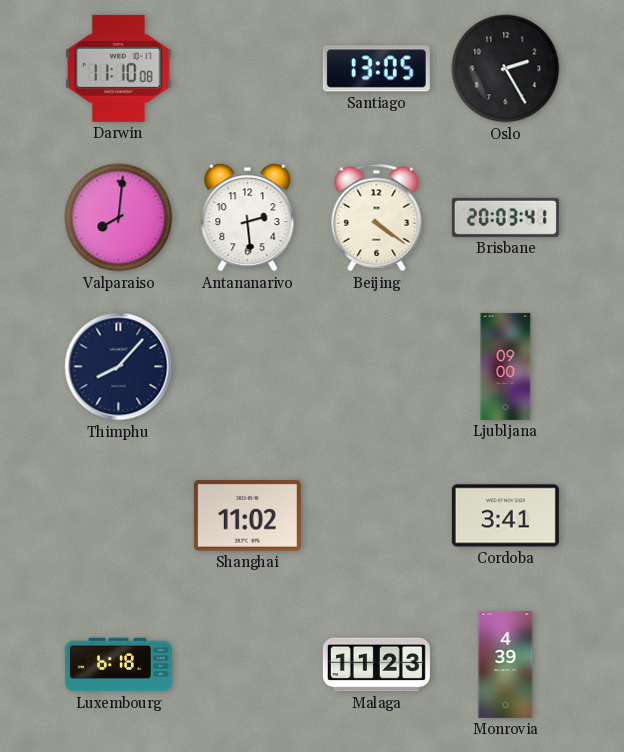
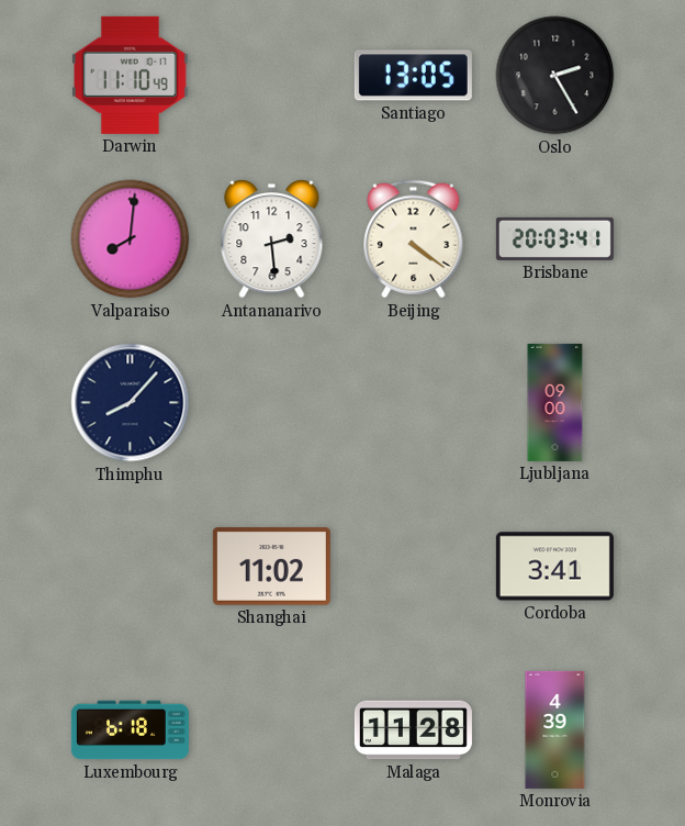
Darwin: 11:10:08 -> 11:10:49 (131, 75)
Malaga: 11:23 -> 11:28 (413, 730)
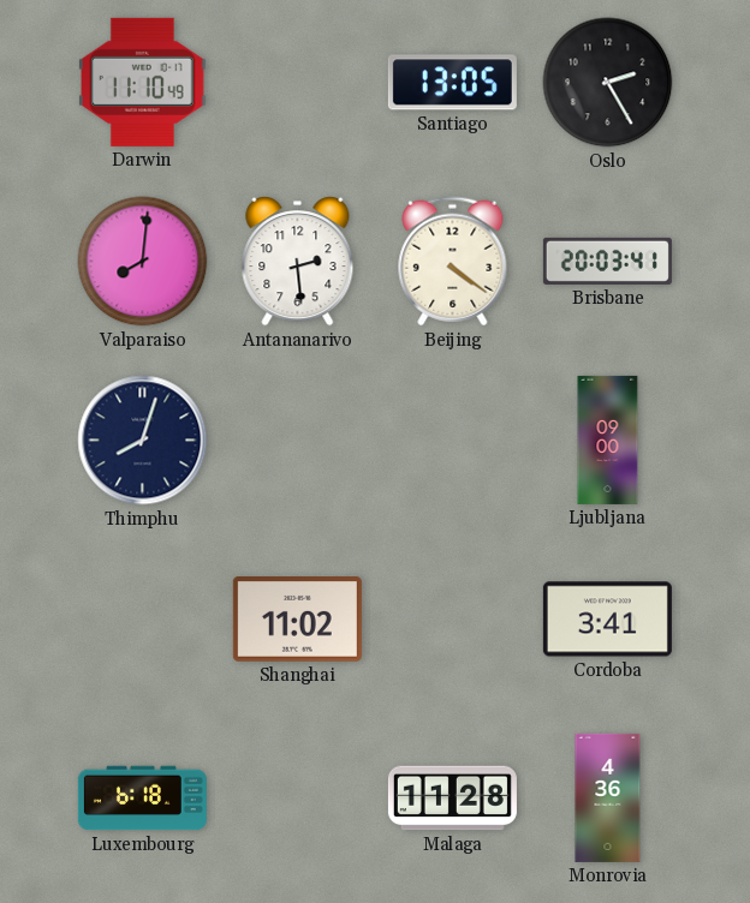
Thimphu: 8:07 -> 8:03 (143, 441)
Monrovia: 4:39 -> 4:36 (608, 797)
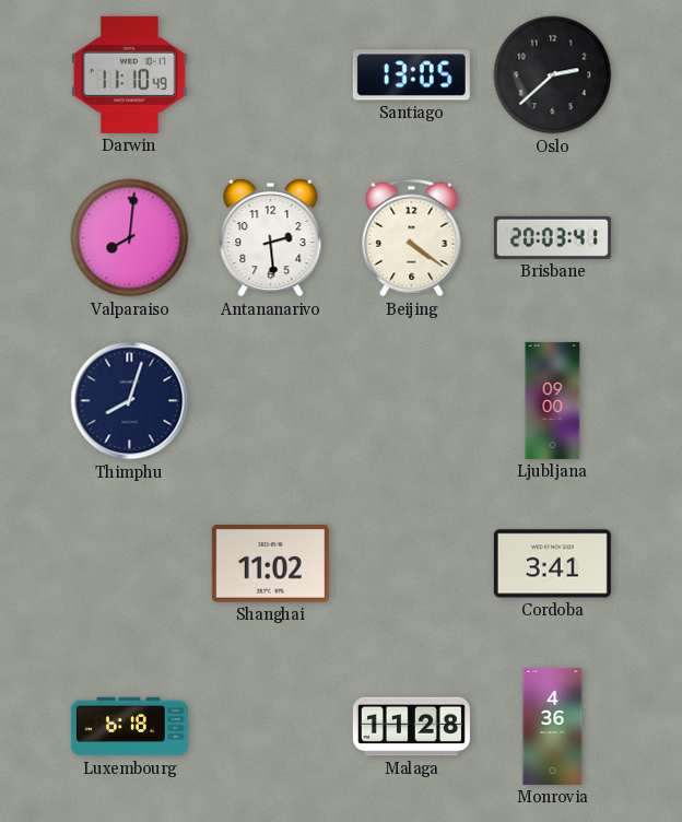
Oslo: 2:25 -> 2:38 (553, 75)
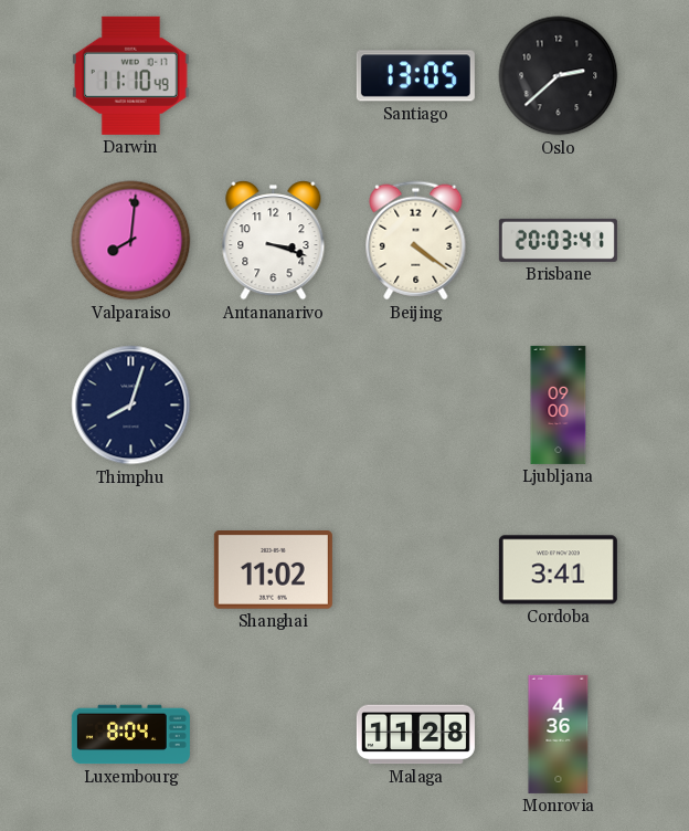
Antananarivo: 2:29 -> 3:18 (274, 241)
Luxembourg: 6:18 -> 8:04 (130, 735)
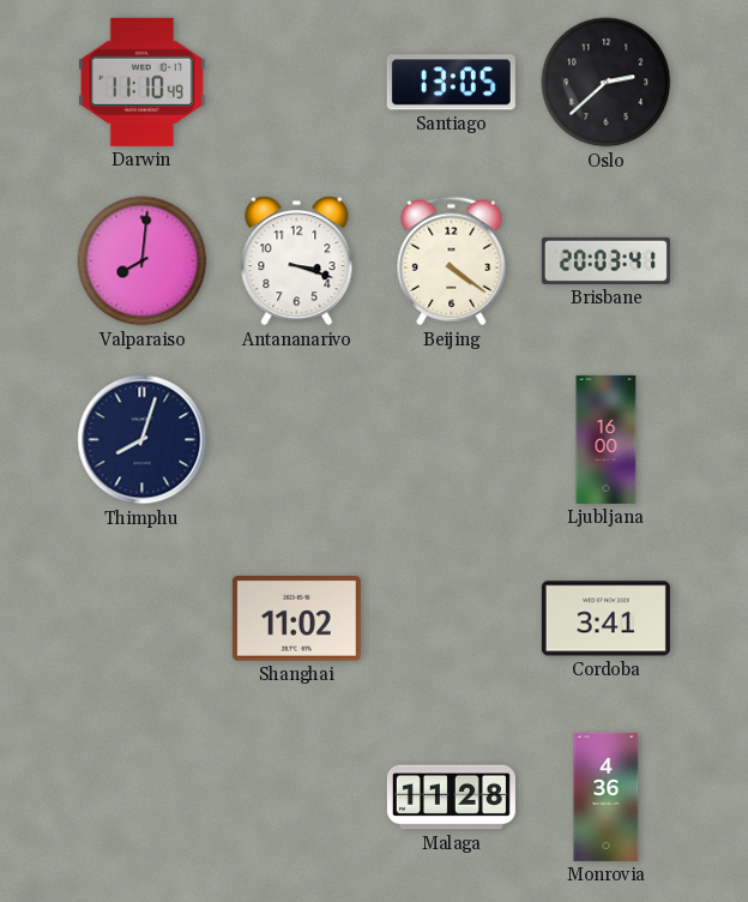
Ljubljana: 09:00 -> 16:00 (607, 439)
Luxembourg: 8:04 -> none (130, 735)
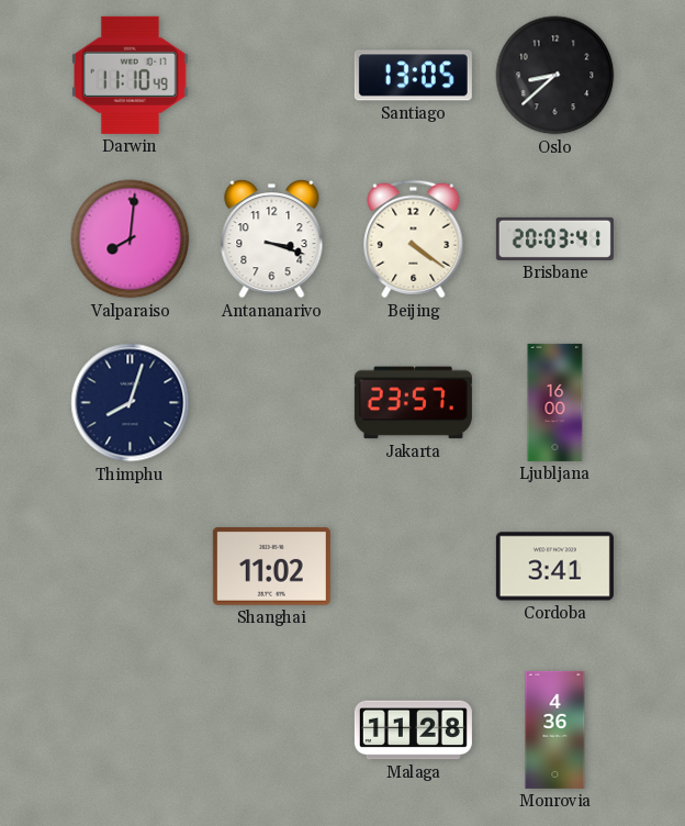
Oslo: 2:38 -> 8:38 (555, 76)
Jakarta: none -> 23:57 (413, 403)
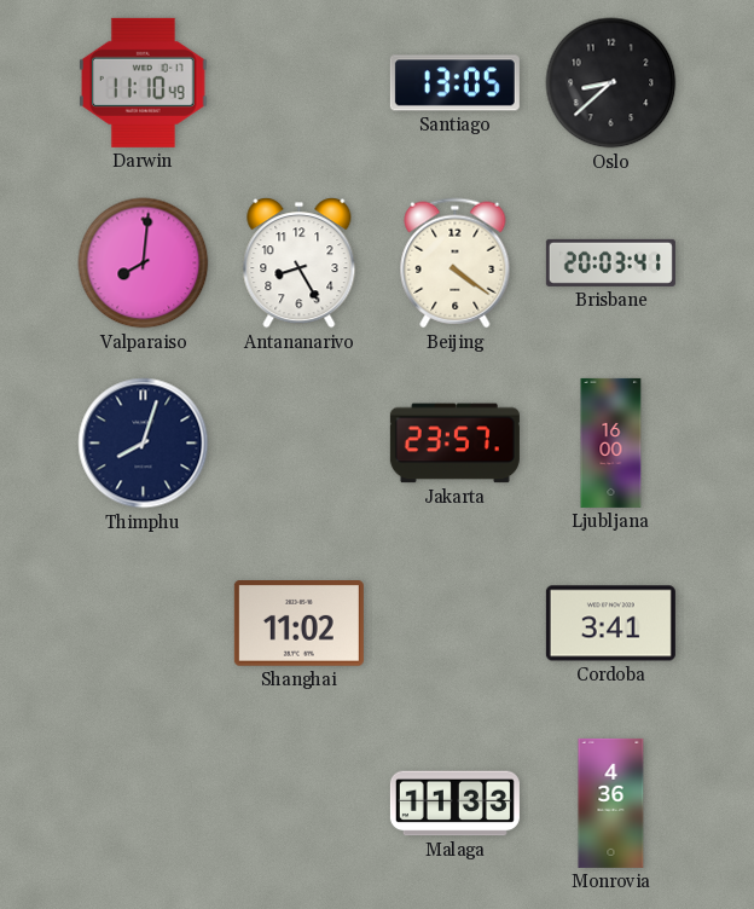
Antananarivo: 3:18 -> 8:25 (300, 264)
Malaga: 11:28 -> 11:33 (454, 804)
